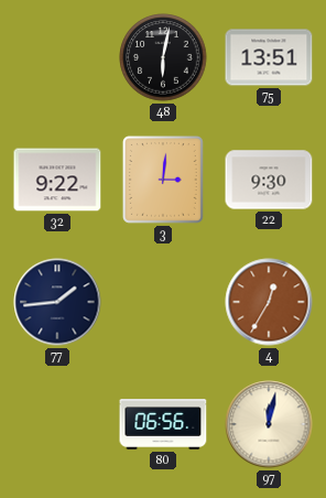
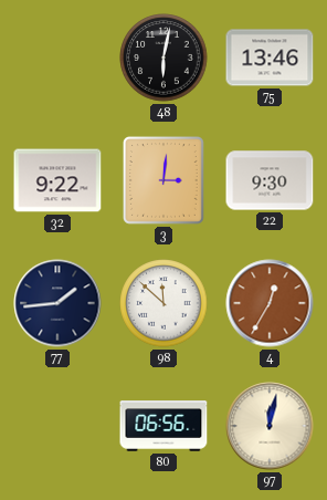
75: 13:51 -> 13:46 (270, 58)
98: none -> 11:52 (163, 303)
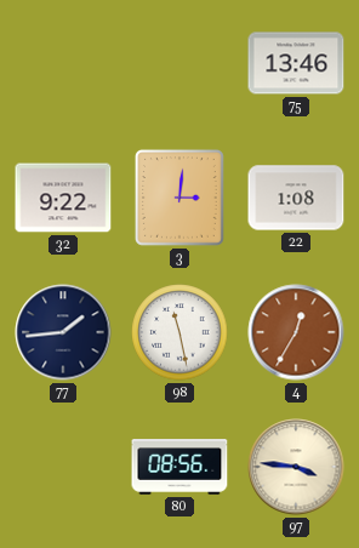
48: 6:02 -> none (163, 58)
22: 9:30 -> 1:08 (296, 198)
98: 11:52 -> 11:28 (180, 332)
80: 06:56 -> 08:56 (180, 467)
97: 12:02 -> 3:46 (296, 467)
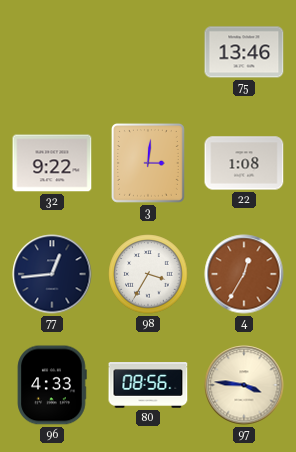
77: 1:44 -> 12:44 (52, 274)
98: 11:28 -> 3:35 (148, 274)
96: none -> 4:33 (52, 385)
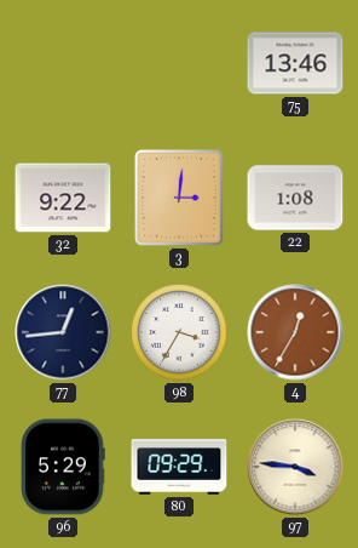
96: 4:33 -> 5:29 (63, 467)
80: 08:56 -> 09:29 (179, 467)
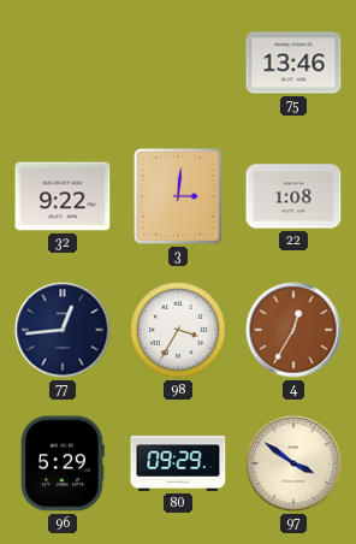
97: 3:46 -> 3:51 (293, 463)
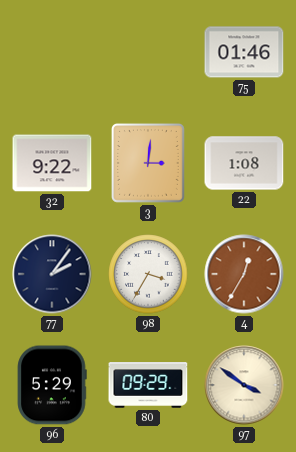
75: 13:46 -> 01:46 (244, 52)
77: 12:44 -> 2:06 (52, 274)
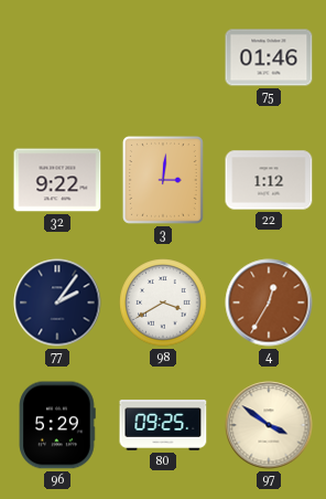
22: 1:08 -> 1:12 (269, 180)
98: 3:35 -> 3:40 (163, 302)
80: 09:29 -> 09:25 (163, 425)
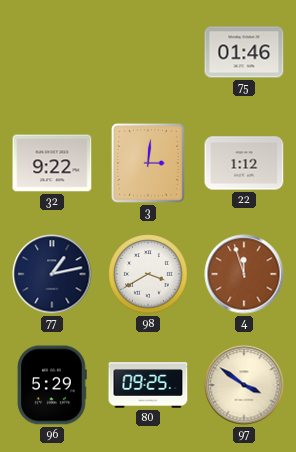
77: 2:06 -> 1:13 (52, 274)
4: 12:35 -> 11:57 (244, 274)
